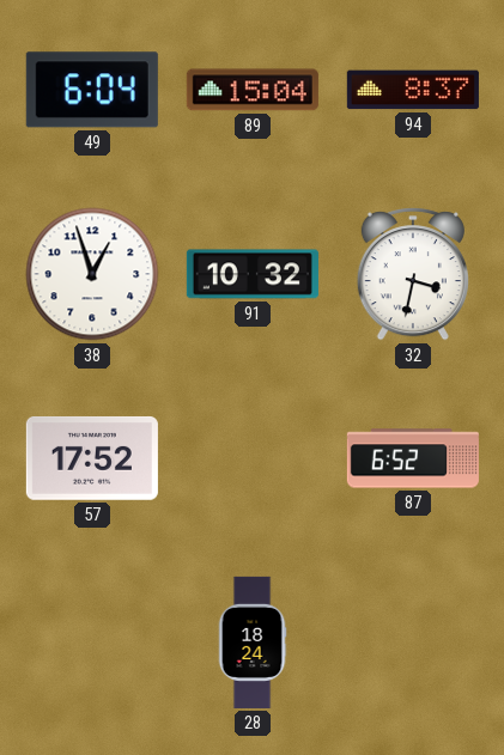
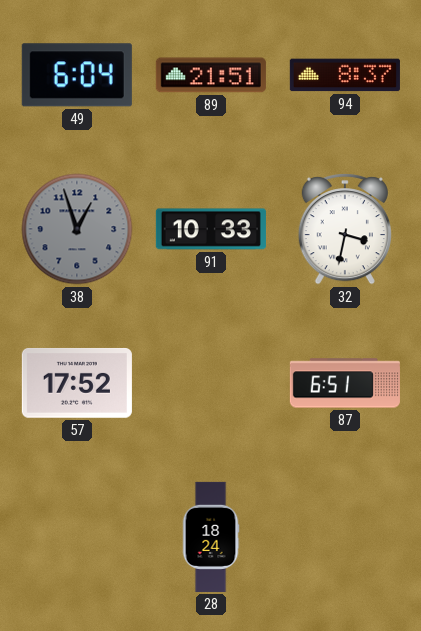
89: 15:04 -> 21:51 (211, 75)
38 dial: white -> grey (77, 229)
91: 10:32 -> 10:33 (211, 229)
87: 6:52 -> 6:51 (345, 383)
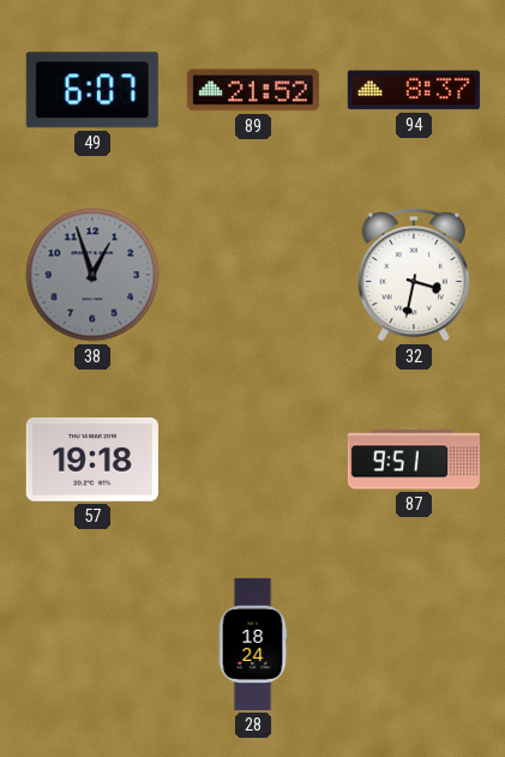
49: 6:04 -> 6:07 (92, 90)
89: 21:51 -> 21:52 (253, 90)
91: 10:33 -> none (211, 229)
57: 17:52 -> 19:18 (92, 459)
87: 6:51 -> 9:51 (414, 459)
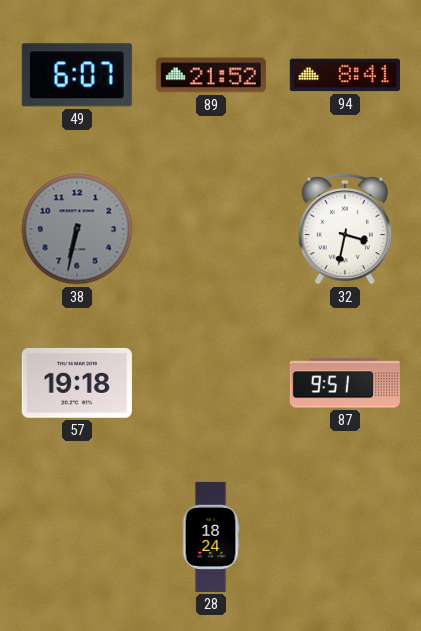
94: 8:37 -> 8:41 (345, 75)
38: 12:57 -> 6:32 (77, 229)
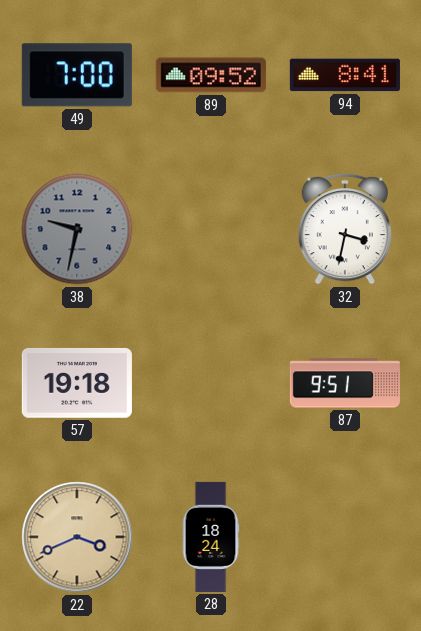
49: 6:07 -> 7:00 (77, 75)
89: 21:52 -> 09:52 (211, 75)
38: 6:32 -> 9:32 (77, 229)
22: none -> 3:41 (77, 537)
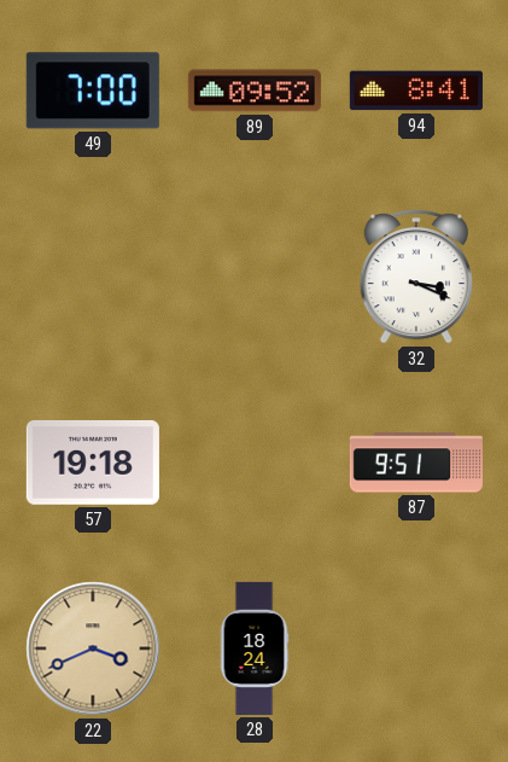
38: 9:32 -> none (77, 229)
32: 3:32 -> 3:19 (416, 277)
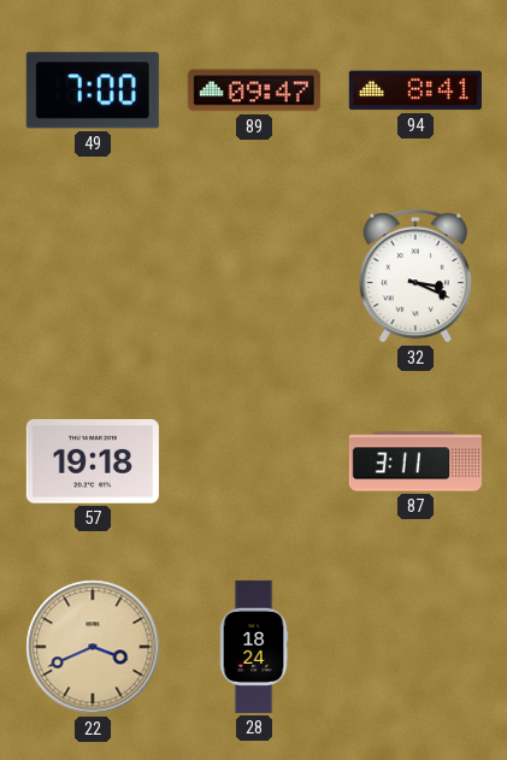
89: 09:52 -> 09:47 (254, 90)
87: 9:51 -> 3:11 (415, 461)
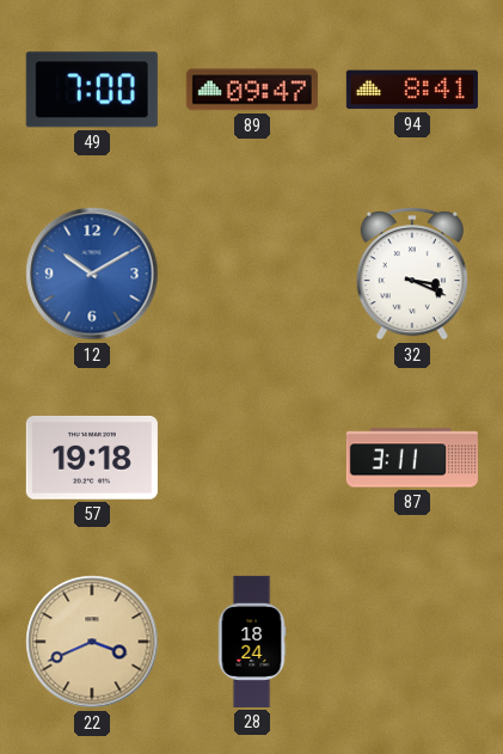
12: none -> 10:10 (92, 274)
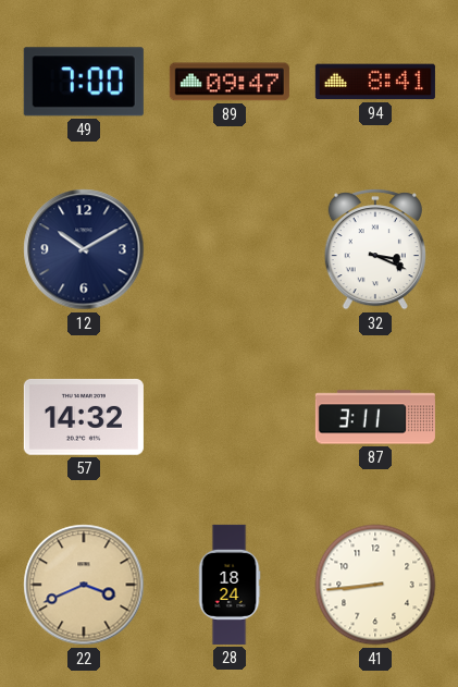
12 dial: blue -> navy (84, 249)
57: 19:18 -> 14:32 (84, 417)
41: none -> 8:44 (375, 585)
